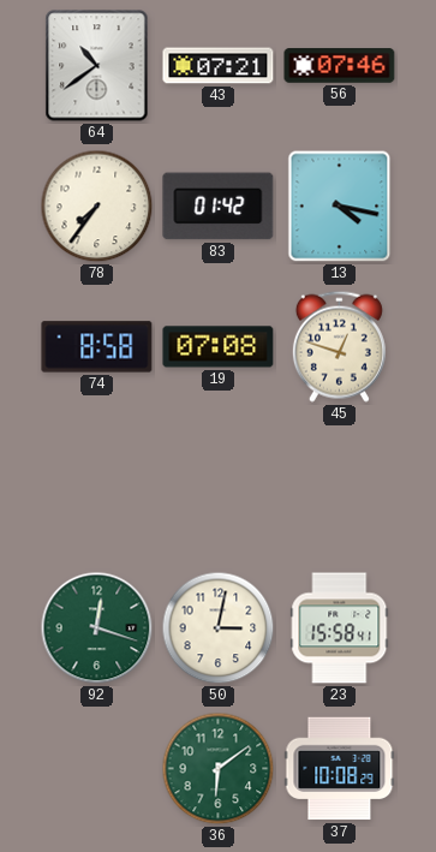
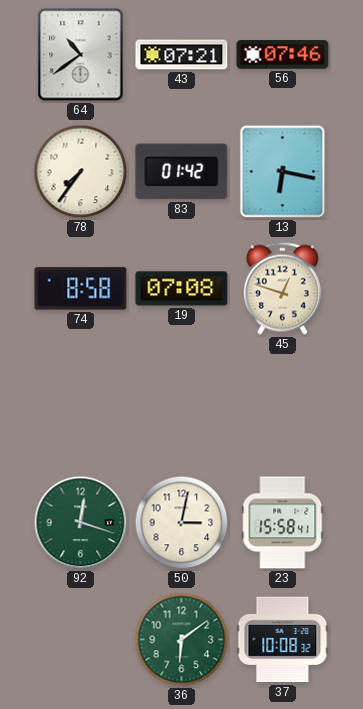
13: 4:17 -> 6:17 (283, 172)
37: 10:08:29 -> 10:08:32 (283, 640)
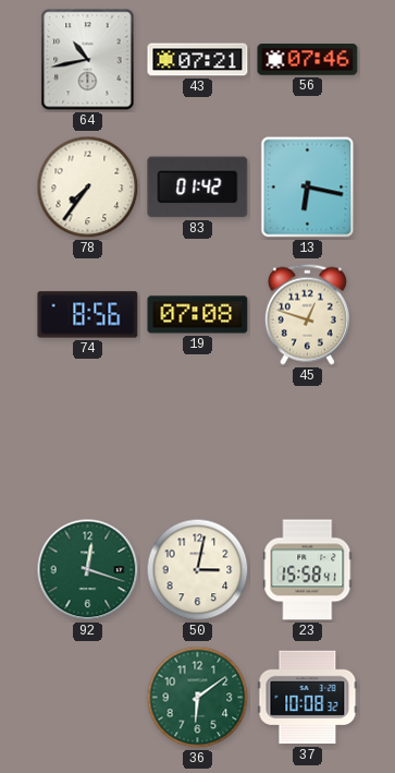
64: 10:39 -> 10:43 (88, 60)
74: 8:58 -> 8:56 (88, 315)
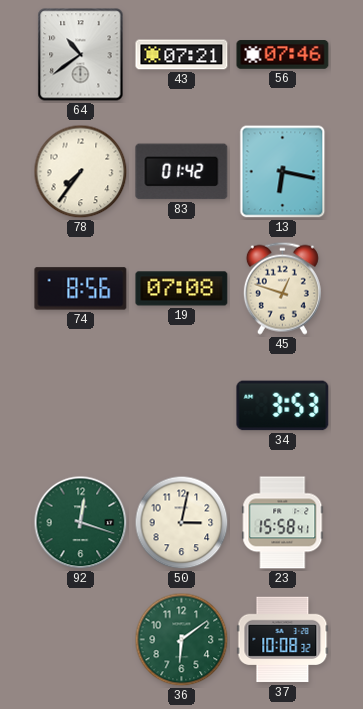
64: 10:43 -> 10:39 (81, 55)
34: none -> 3:53 (283, 406)
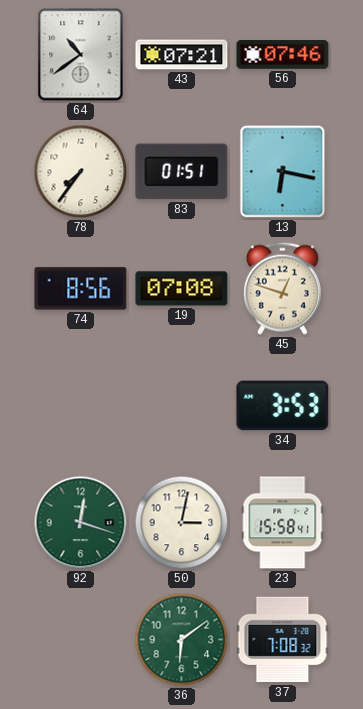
83: 01:42 -> 01:51 (182, 172)
37: 10:08 -> 7:08 (283, 640)
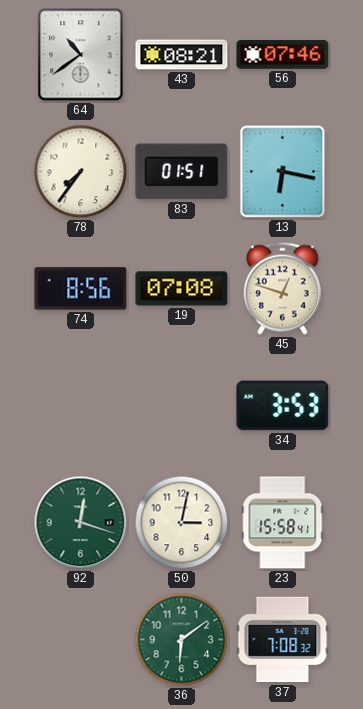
43: 07:21 -> 08:21 (182, 55)
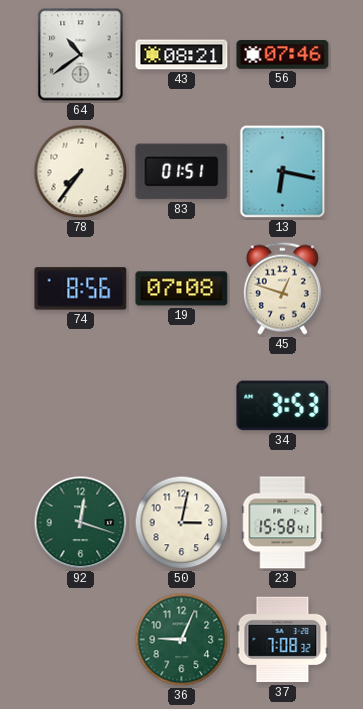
36: 6:09 -> 9:04 (182, 640)
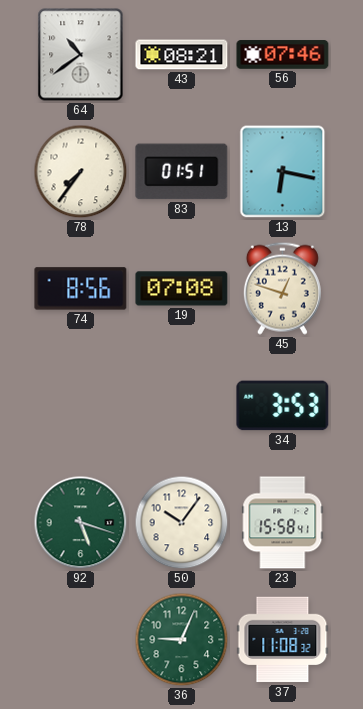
92: 12:18 -> 5:18 (81, 523)
50: 3:02 -> 10:06 (182, 523)
37: 7:08 -> 11:08 (283, 640)
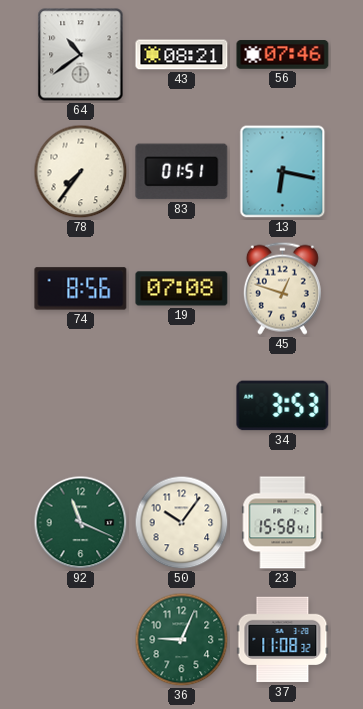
92: 5:18 -> 11:19 (81, 523)
